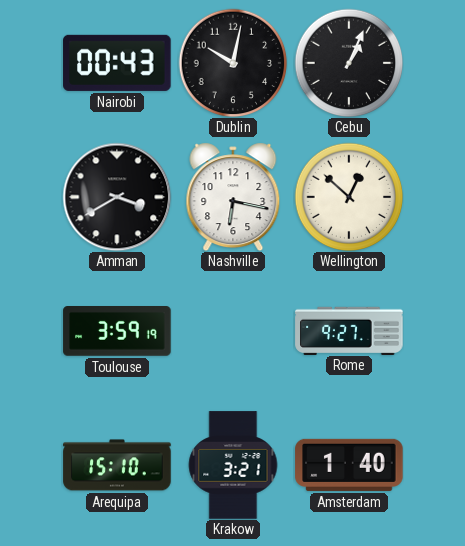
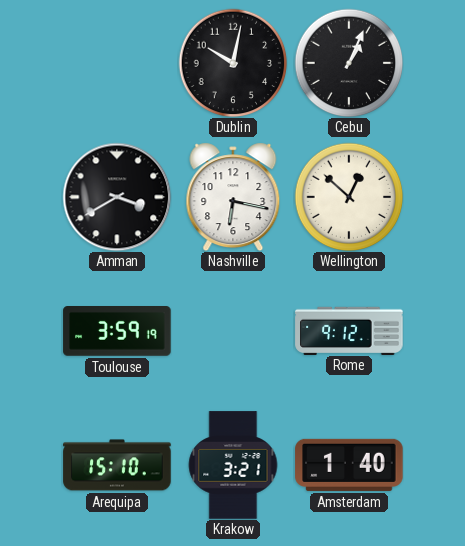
Nairobi: 00:43 -> none (117, 63)
Rome: 9:27 -> 9:12 (349, 330)
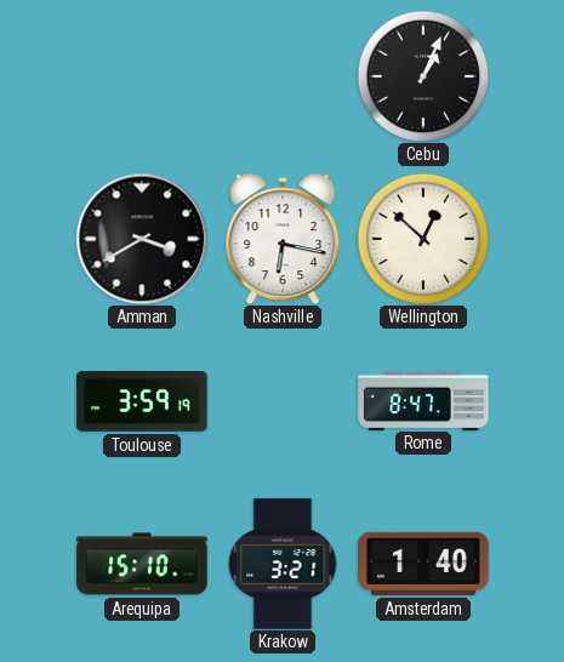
Dublin: 10:02 -> none (233, 63)
Rome: 9:12 -> 8:47 (423, 400)
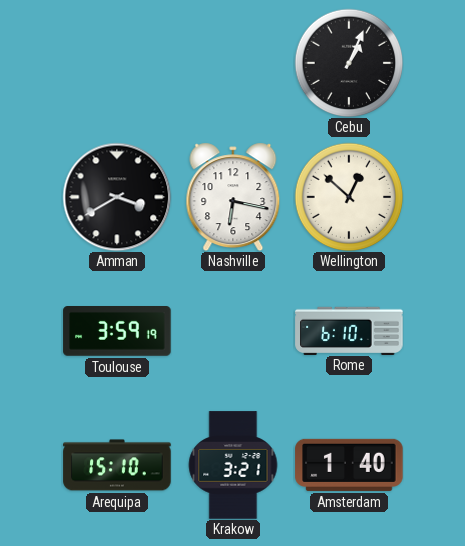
Rome: 8:47 -> 6:10 (349, 330)
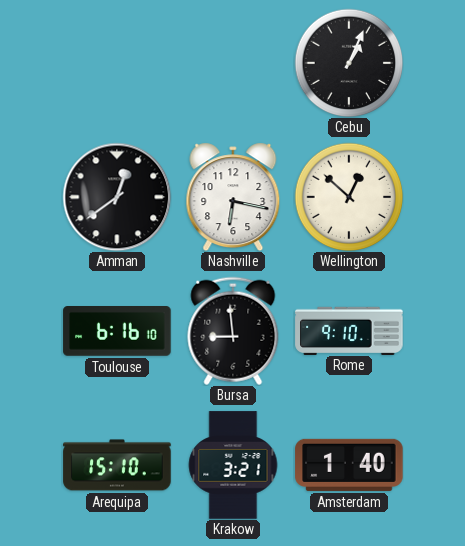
Amman: 3:40 -> 12:39 (117, 197)
Toulouse: 3:59 -> 6:16 (117, 332)
Bursa: none -> 8:59 (233, 331)
Rome: 6:10 -> 9:10 (349, 330)
